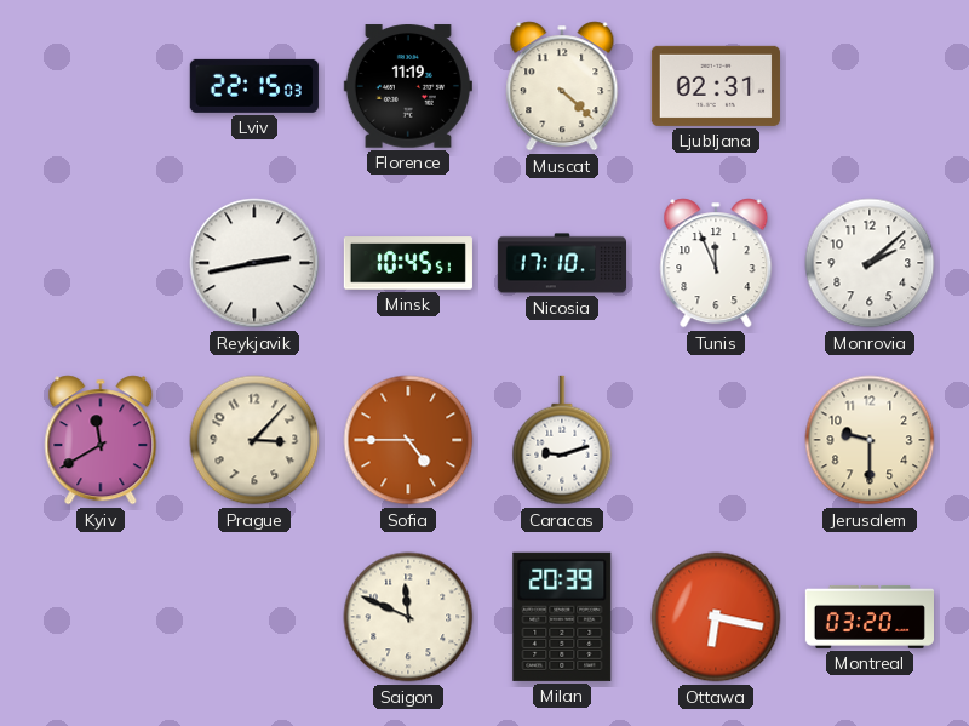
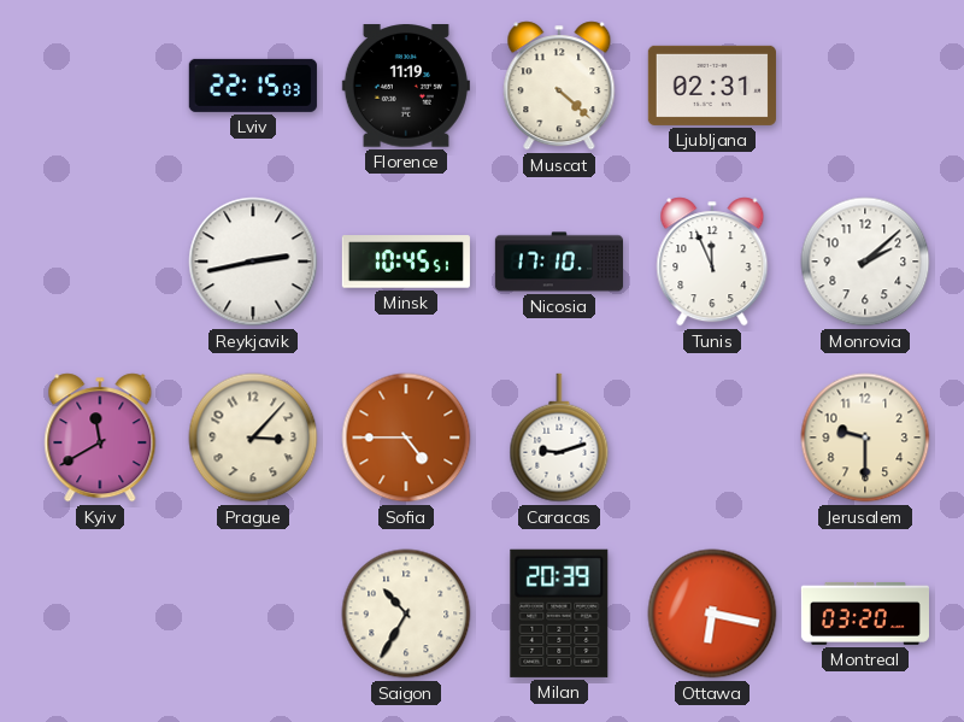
Saigon: 11:49 -> 10:35 (406, 614)
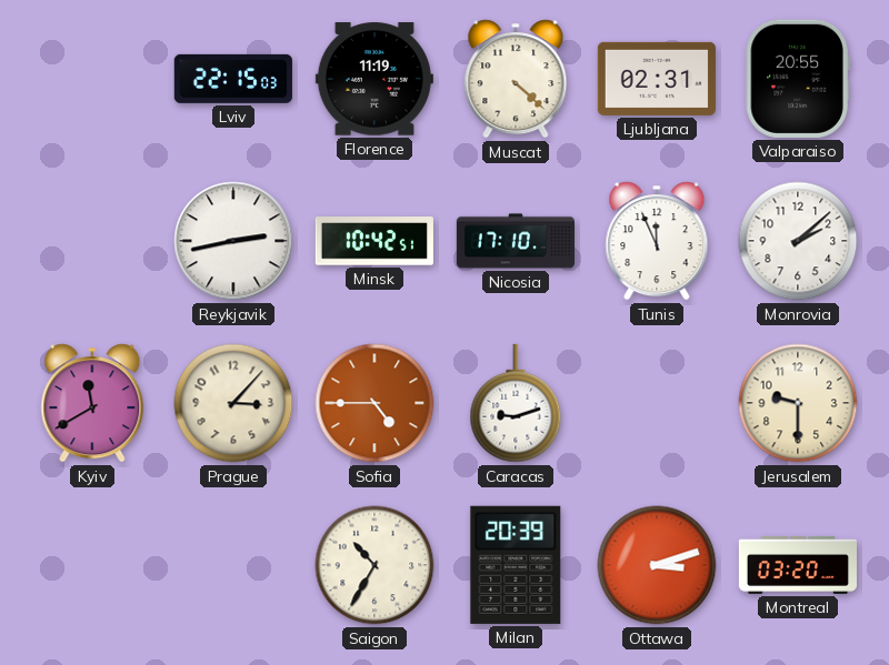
Valparaiso: none -> 20:55 (798, 79)
Minsk: 10:45 -> 10:42 (374, 241)
Ottawa: 6:17 -> 3:12 (657, 565)
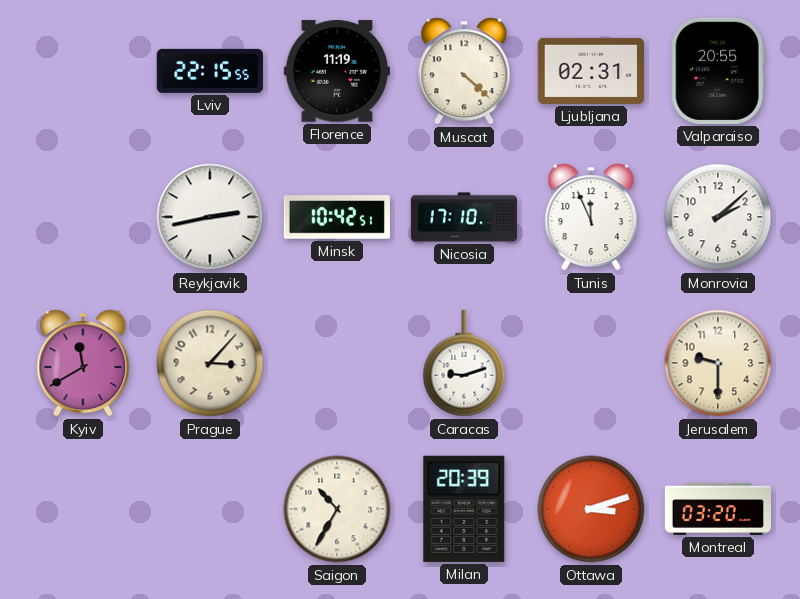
Lviv: 22:15:03 -> 22:15:55 (210, 71)
Sofia: 4:45 -> none (374, 403)
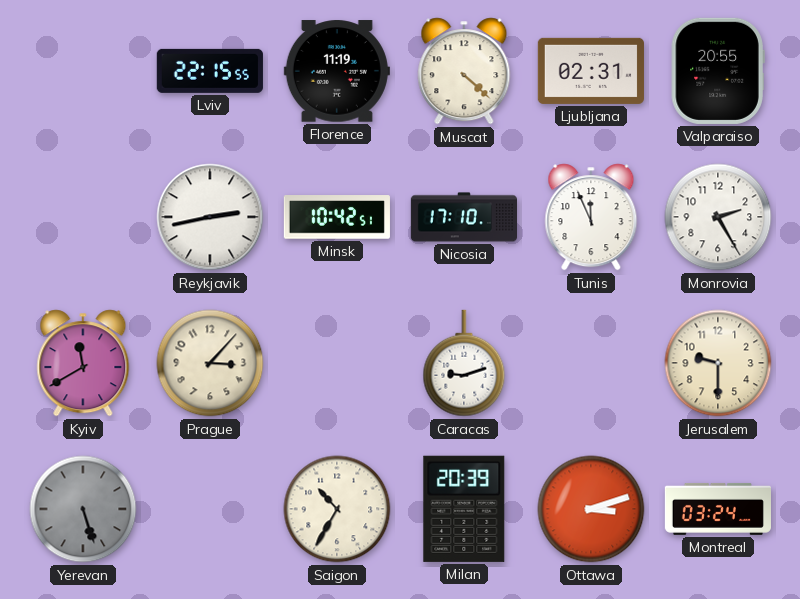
Monrovia: 2:08 -> 2:25 (718, 217)
Yerevan: none -> 5:27 (83, 509)
Montreal: 03:20 -> 03:24 (717, 509)
